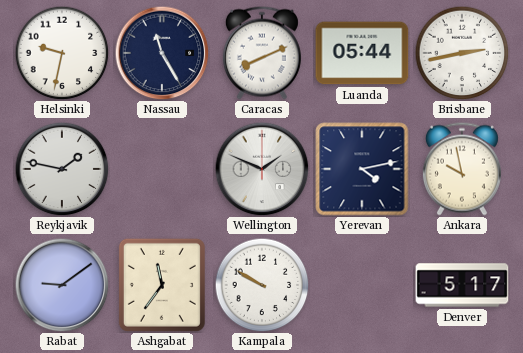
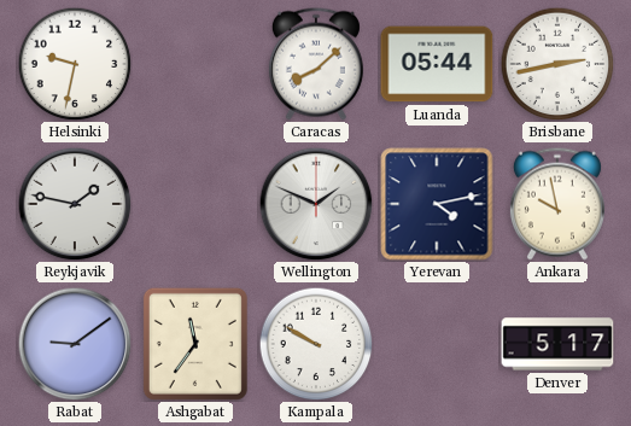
Nassau: 11:25 -> none (162, 53)
Caracas: 8:11 -> 8:08 (316, 64)
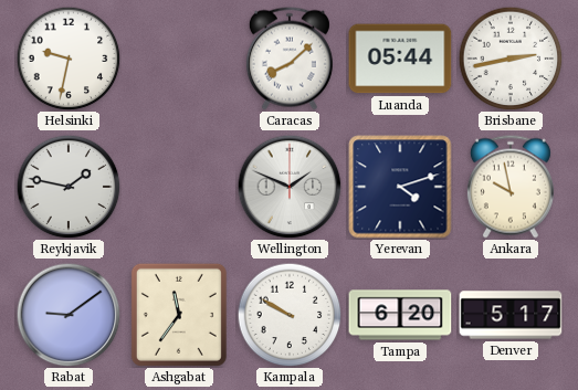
Yerevan: 4:13 -> 4:12 (400, 187)
Tampa: none -> 6:20 (400, 315)
